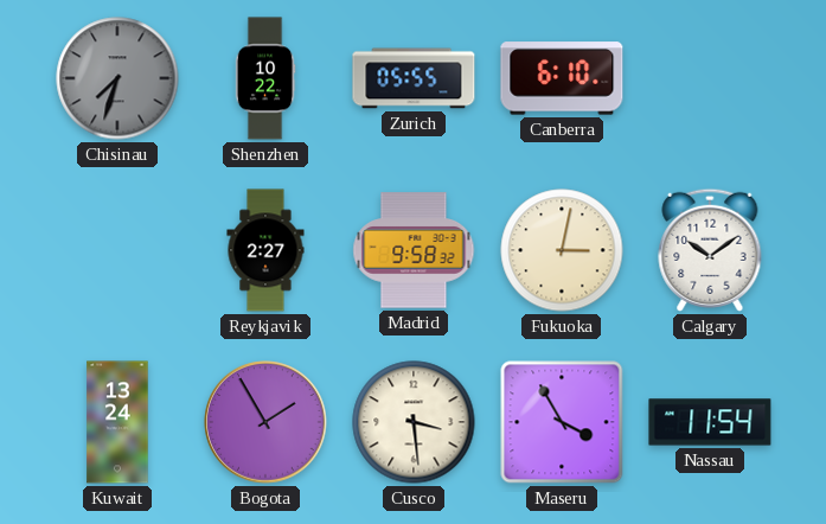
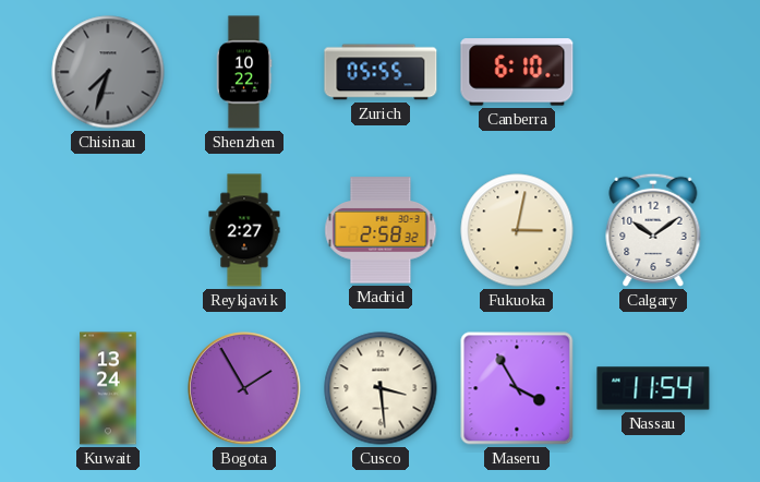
Madrid: 9:58 -> 2:58 (381, 230)
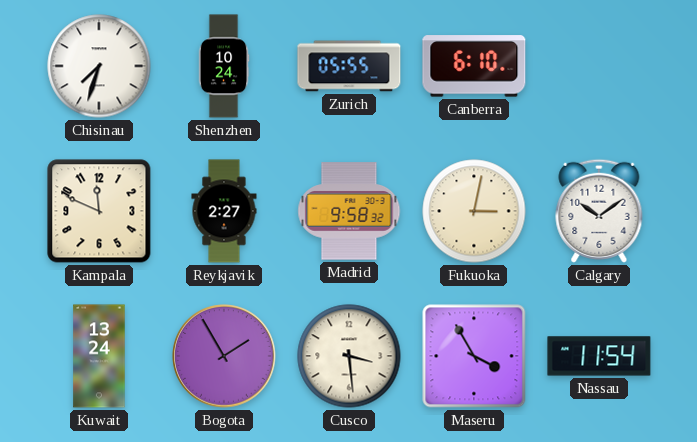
Chisinau dial: grey -> white (99, 66)
Shenzhen: 10:22 -> 10:24 (224, 66)
Kampala: none -> 11:49 (99, 211)
Madrid: 2:58 -> 9:58 (349, 211)
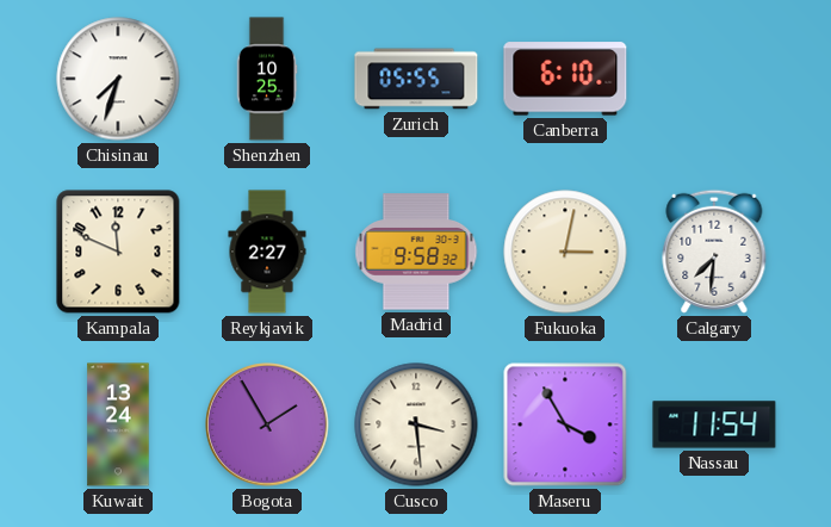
Shenzhen: 10:24 -> 10:25 (267, 79)
Calgary: 10:09 -> 7:31 (714, 252)
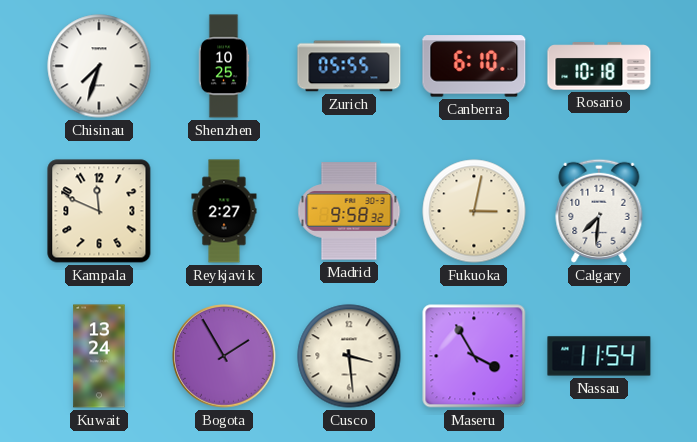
Rosario: none -> 10:18 (599, 66)
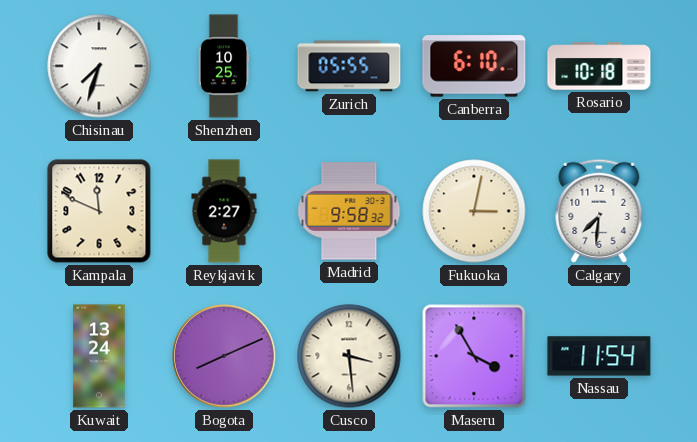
Bogota: 1:55 -> 8:11 (224, 356)
